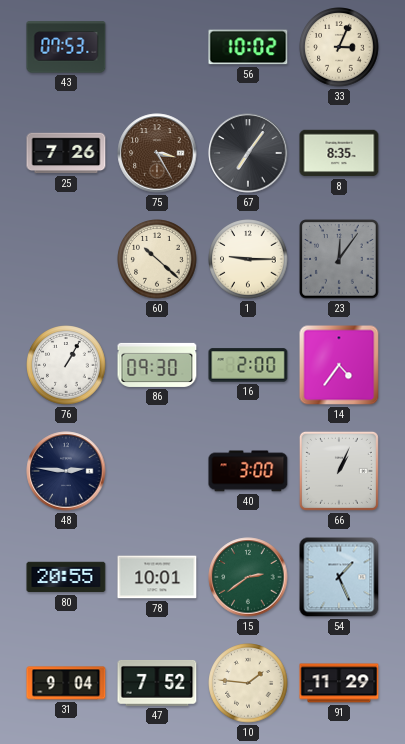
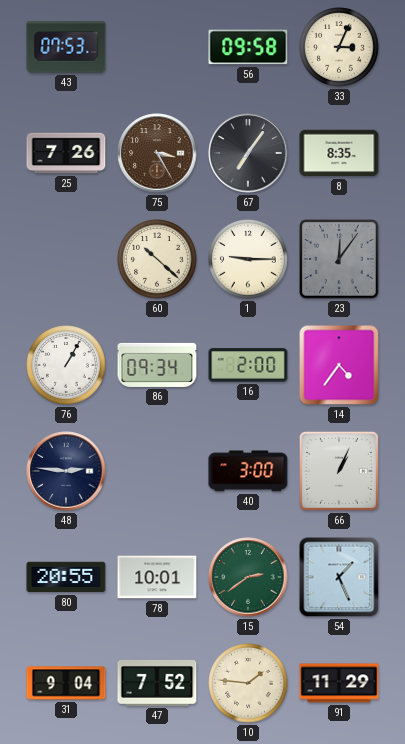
56: 10:02 -> 09:58 (248, 47)
86: 09:30 -> 09:34 (157, 365)
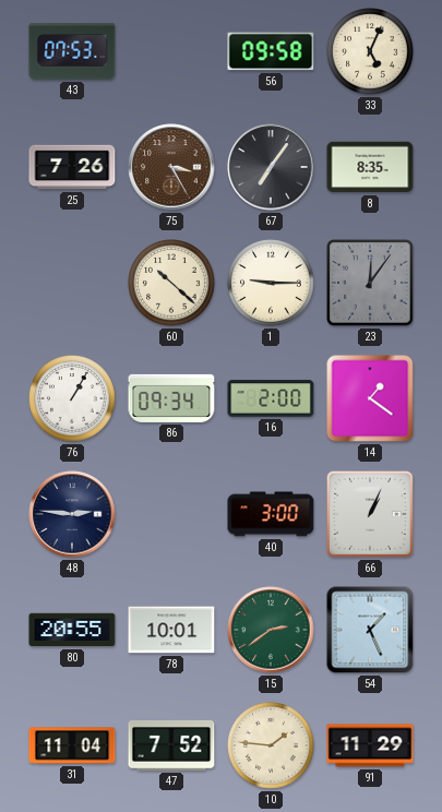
33: 3:04 -> 5:04 (370, 51)
14: 4:36 -> 1:21 (370, 398)
31: 9:04 -> 11:04 (72, 745)
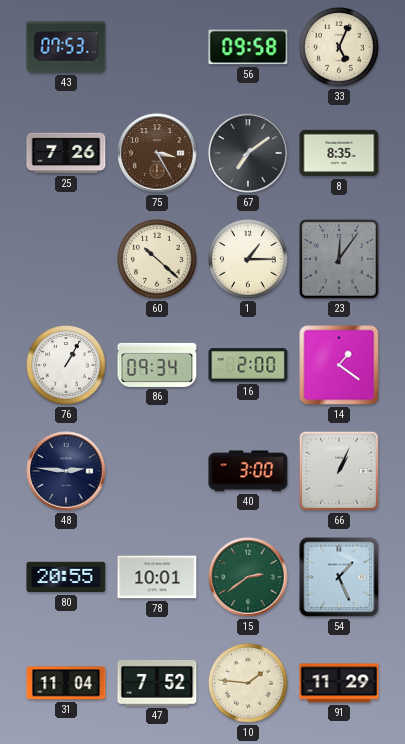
67: 7:06 -> 7:09 (248, 153)
1: 9:15 -> 1:15 (248, 259)
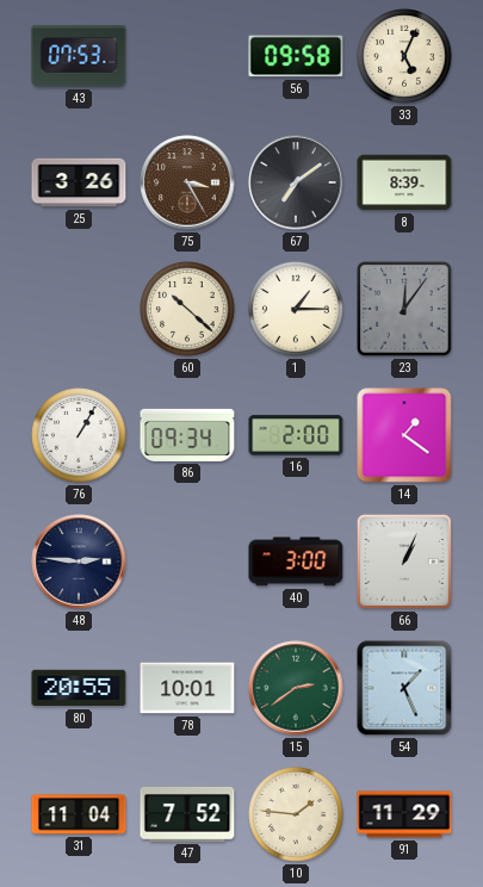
25: 7:26 -> 3:26 (79, 182)
8: 8:35 -> 8:39 (404, 182)
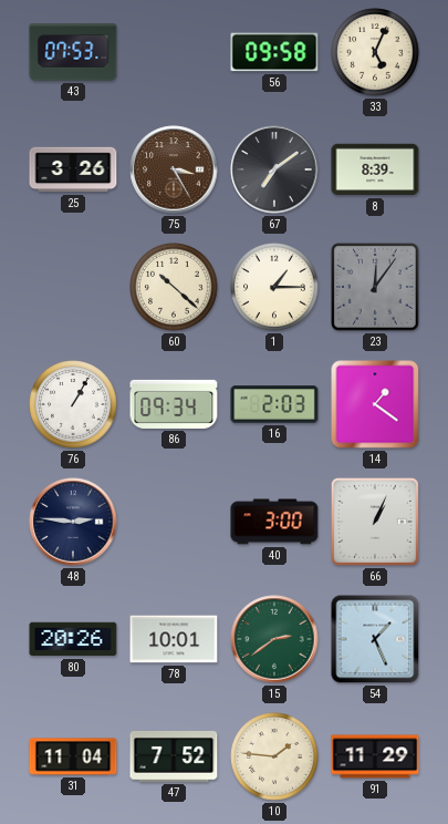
16: 2:00 -> 2:03 (274, 404)
80: 20:55 -> 20:26 (73, 639)
